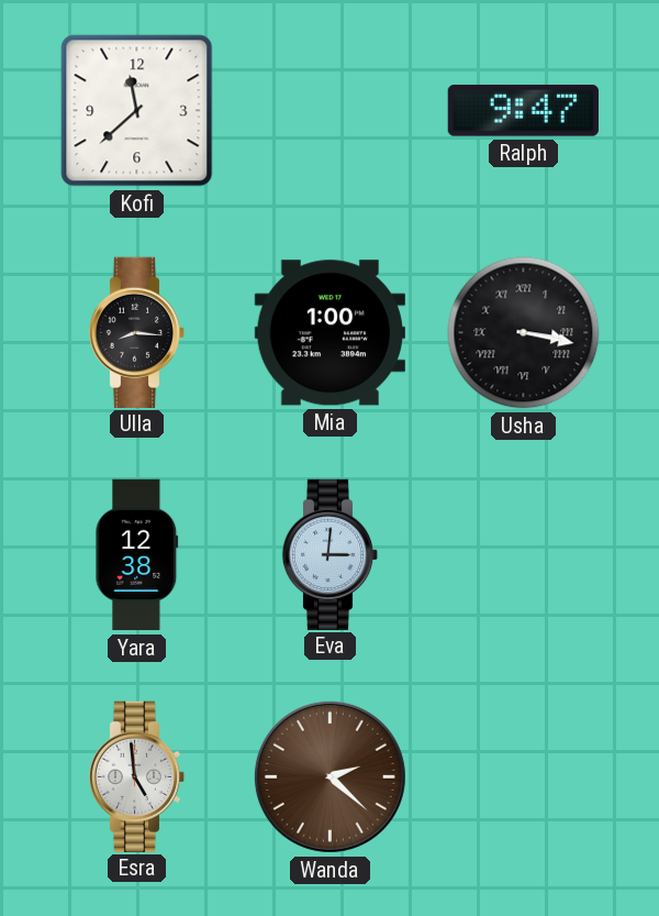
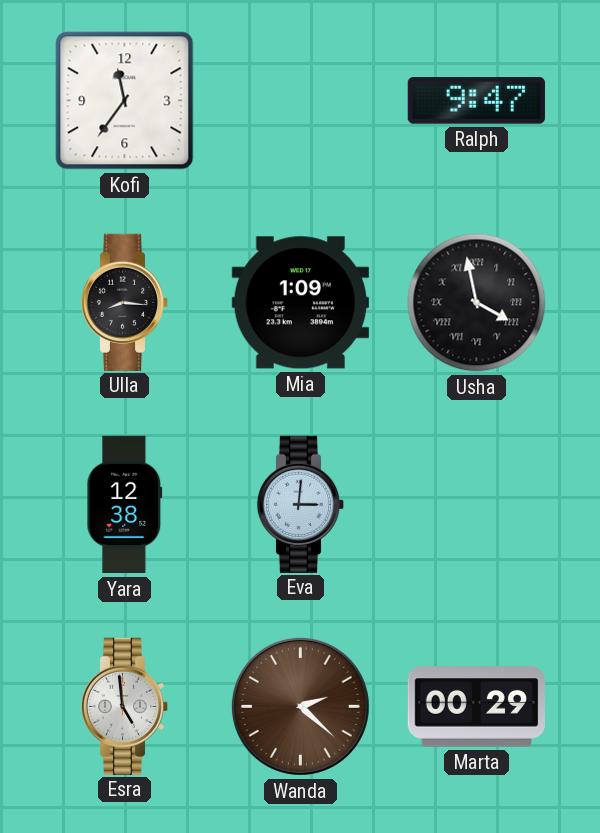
Kofi: 11:38 -> 11:36 (125, 101)
Mia: 1:00 -> 1:09 (300, 303)
Usha: 3:17 -> 3:58 (477, 303)
Marta: none -> 00:29 (476, 707)
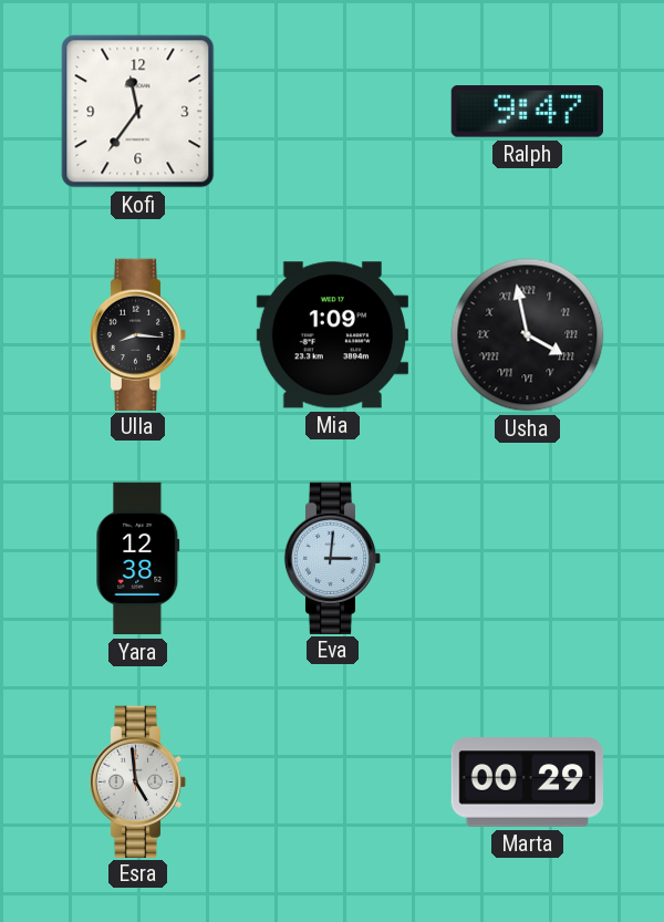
Wanda: 2:22 -> none (300, 706)
